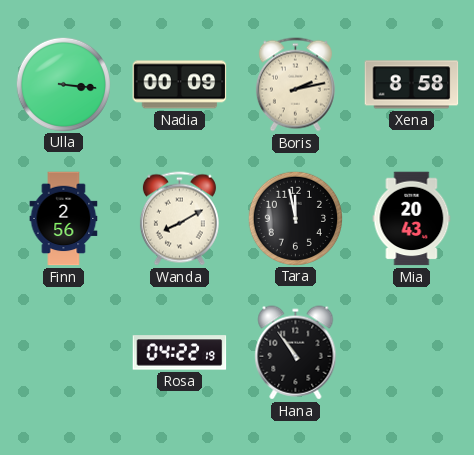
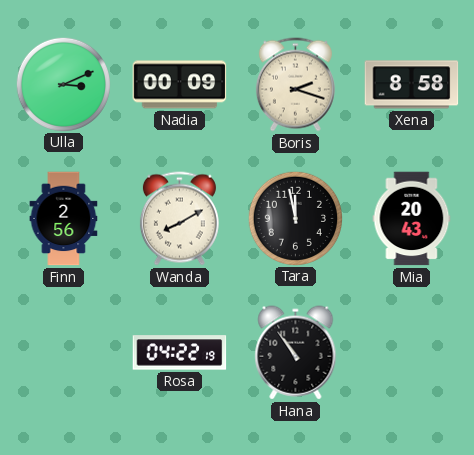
Ulla: 3:16 -> 3:11 (63, 84)
Boris: 2:13 -> 2:18 (295, 85)
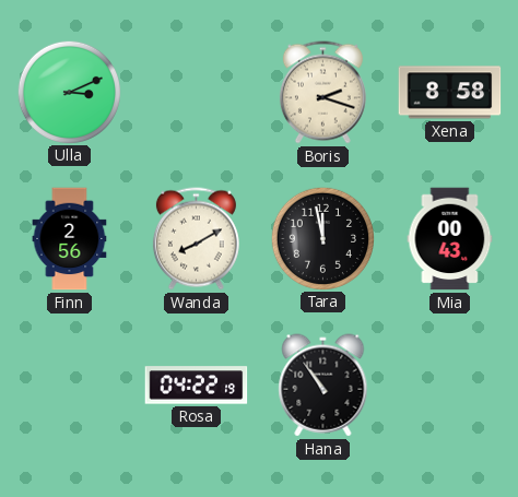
Nadia: 00:09 -> none (180, 85)
Mia: 20:43 -> 00:43 (450, 239)
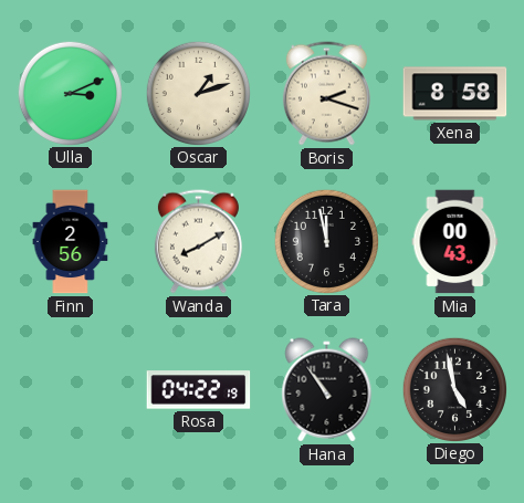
Oscar: none -> 1:12 (198, 93)
Diego: none -> 4:58 (454, 389)
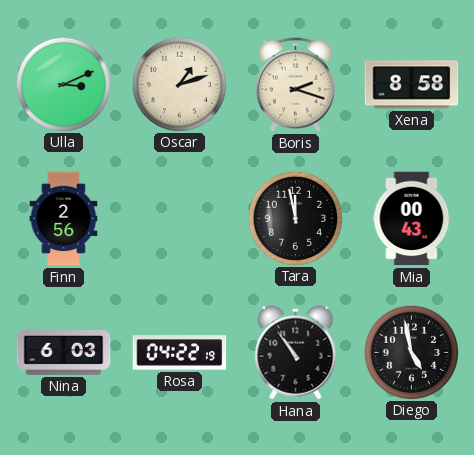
Wanda: 8:10 -> none (198, 242)
Nina: none -> 6:03 (64, 353)
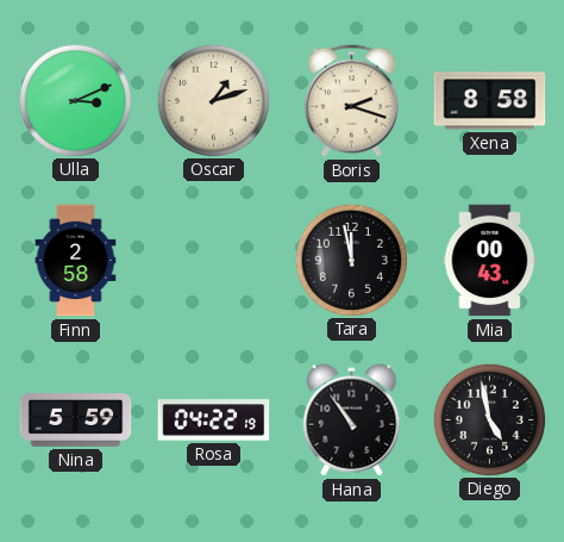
Finn: 2:56 -> 2:58 (76, 261)
Nina: 6:03 -> 5:59 (76, 420)
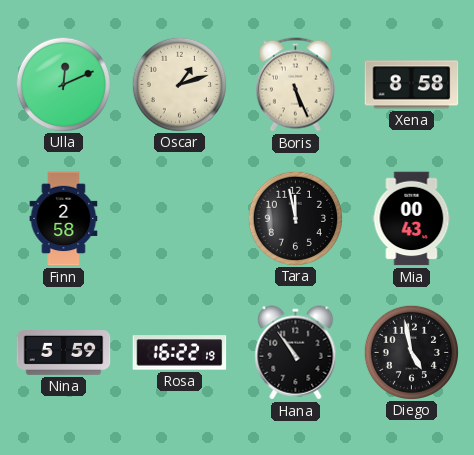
Ulla: 3:11 -> 12:11 (63, 84)
Boris: 2:18 -> 5:26 (295, 85)
Rosa: 04:22 -> 16:22 (180, 353)
